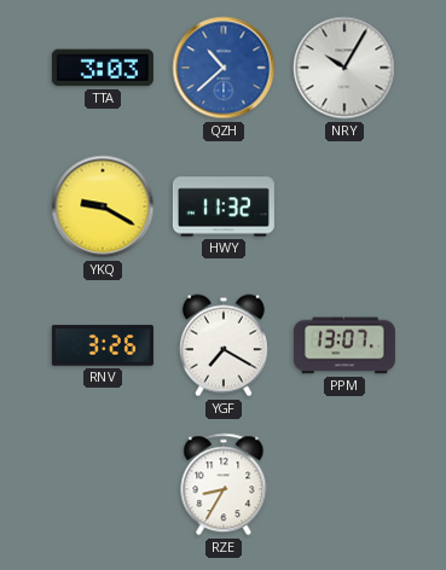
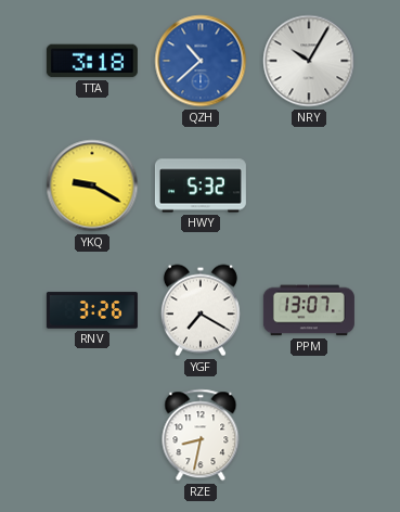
TTA: 3:03 -> 3:18 (92, 61)
HWY: 11:32 -> 5:32 (201, 185)
RZE: 8:35 -> 8:32 (201, 435)
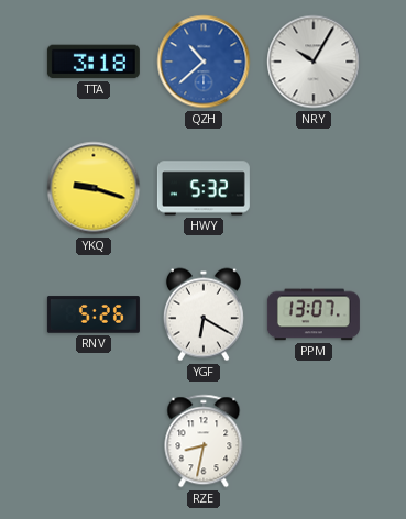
YKQ: 9:20 -> 9:18 (94, 188)
RNV: 3:26 -> 5:26 (94, 314)
YGF: 7:20 -> 6:20 (204, 314)
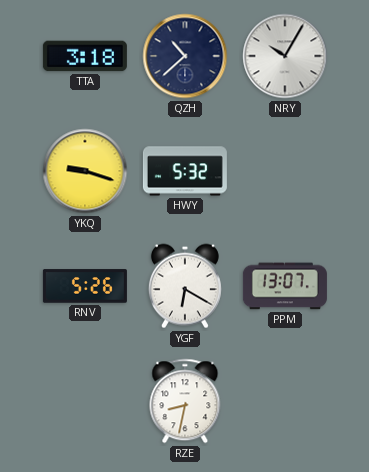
QZH dial: blue -> navy (185, 56)
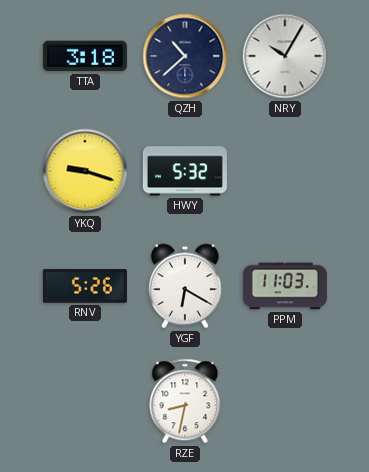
PPM: 13:07 -> 11:03 (285, 286)
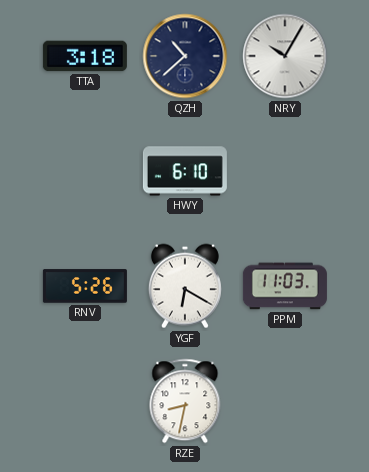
YKQ: 9:18 -> none (85, 171)
HWY: 5:32 -> 6:10 (185, 171)
